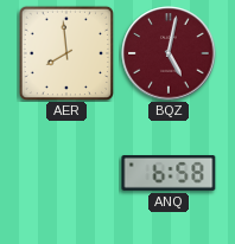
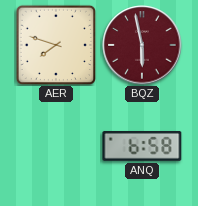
AER: 7:59 -> 7:48 (55, 44)
BQZ: 5:02 -> 5:58 (142, 45)
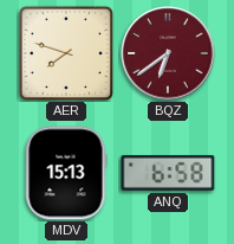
BQZ: 5:58 -> 6:39 (168, 53)
MDV: none -> 15:13 (66, 173)
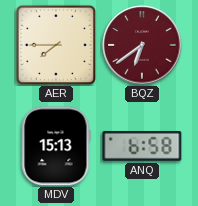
AER: 7:48 -> 7:45 (55, 44)
